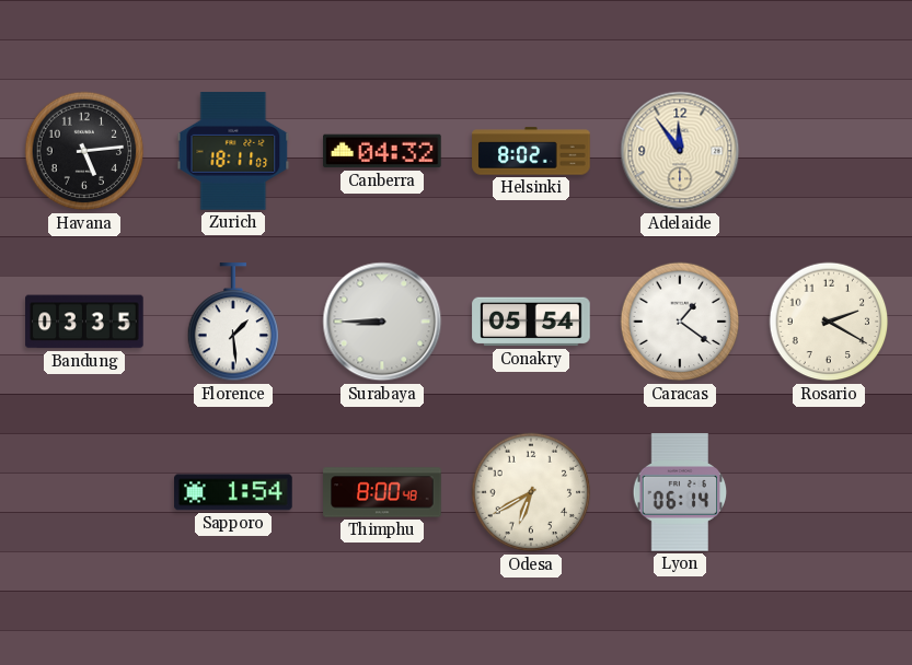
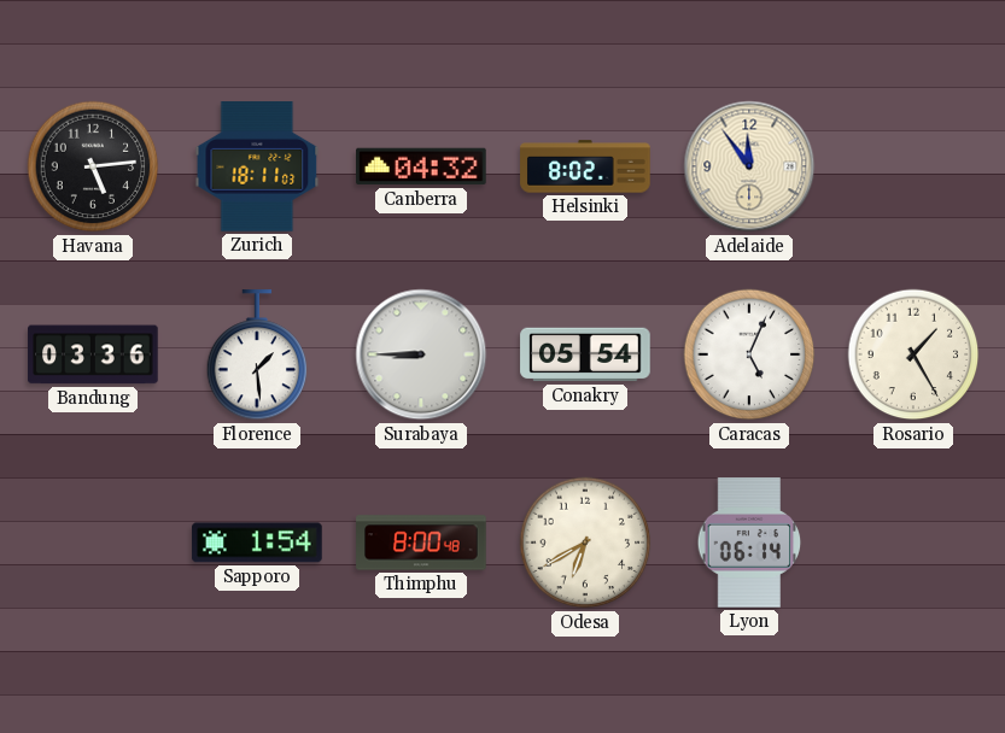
Bandung: 03:35 -> 03:36 (93, 354)
Caracas: 1:21 -> 5:04 (749, 354)
Rosario: 2:20 -> 1:25 (913, 354)
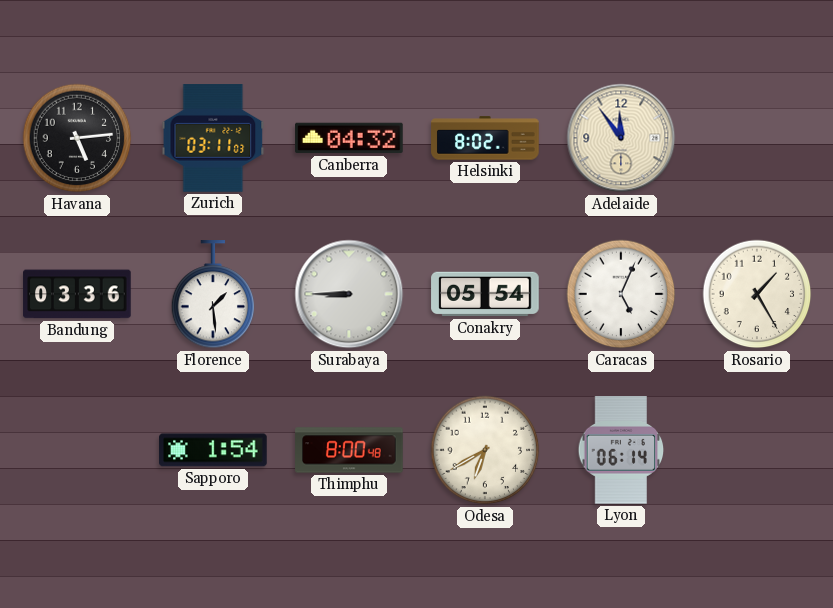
Zurich: 18:11 -> 03:11 (213, 138)
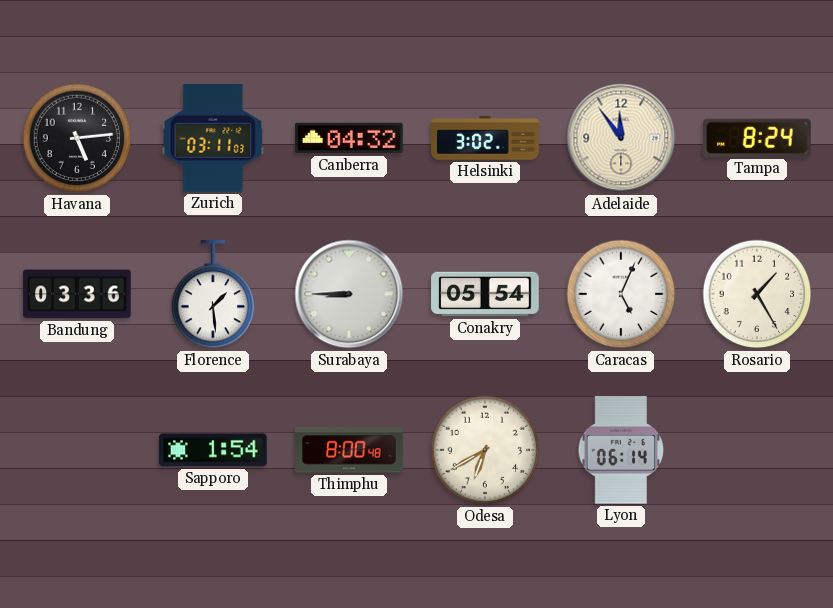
Helsinki: 8:02 -> 3:02 (485, 138)
Tampa: none -> 8:24 (758, 138)
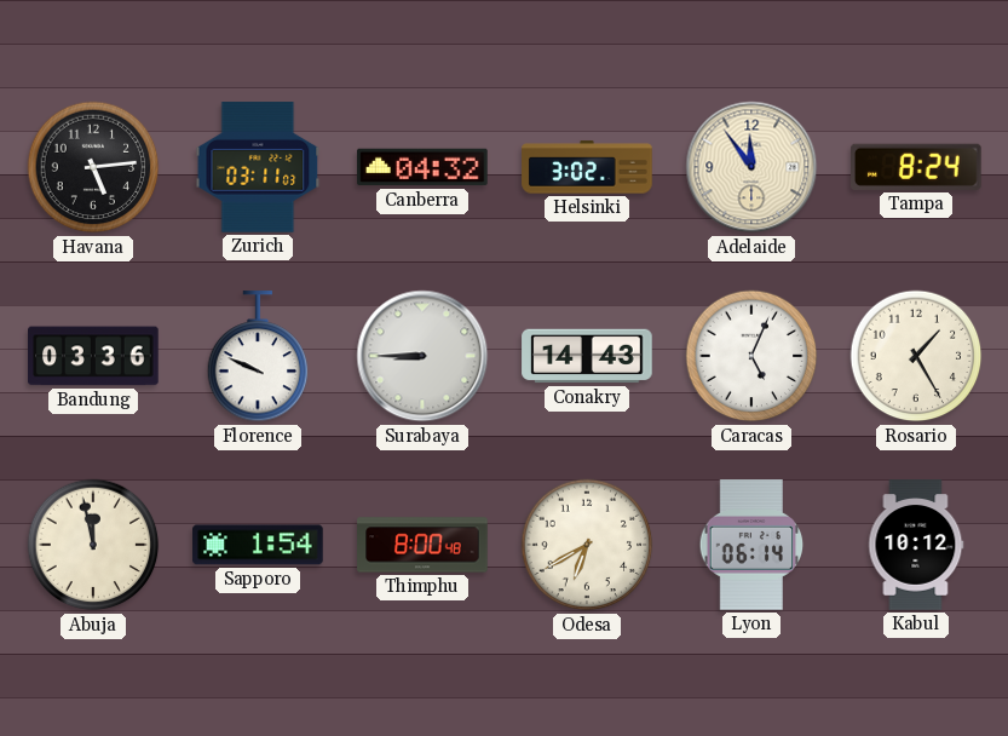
Florence: 1:29 -> 9:49 (258, 357)
Conakry: 05:54 -> 14:43 (587, 356)
Abuja: none -> 11:58 (93, 545)
Kabul: none -> 10:12 (916, 545)
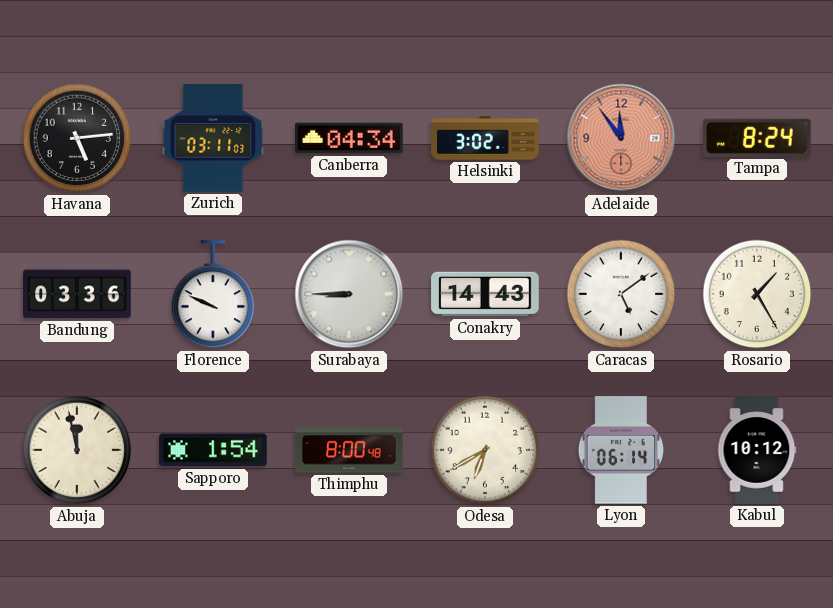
Canberra: 04:32 -> 04:34 (349, 138)
Adelaide dial: cream -> salmon (621, 138)
Caracas: 5:04 -> 5:09 (621, 294)
